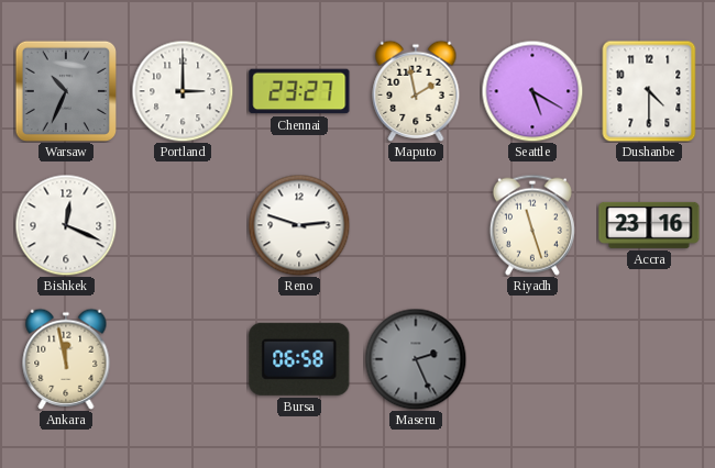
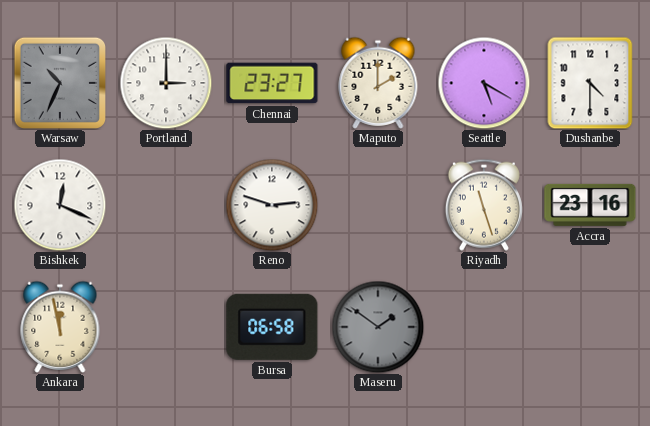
Maputo: 1:58 -> 2:00 (378, 83)
Maseru: 2:26 -> 1:51 (378, 327)
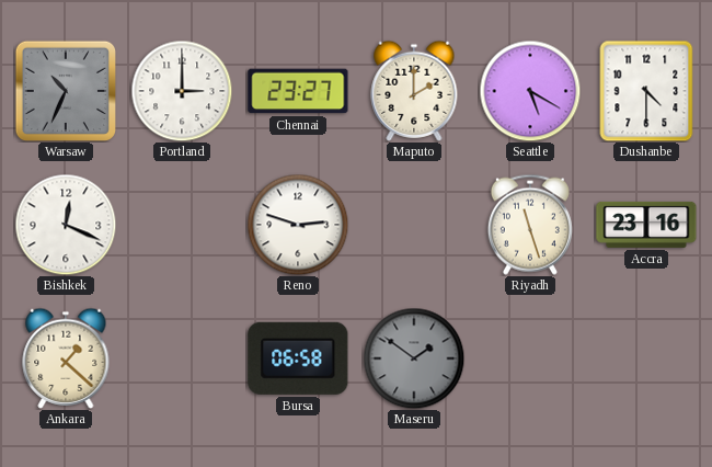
Ankara: 11:58 -> 1:22 (66, 358)
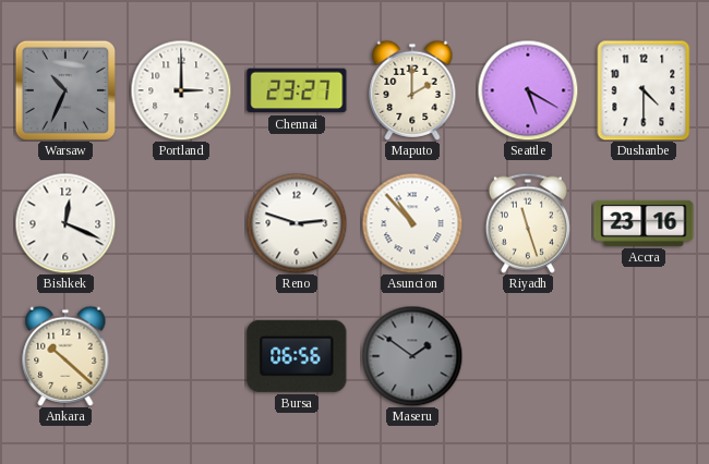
Asuncion: none -> 10:53 (412, 223)
Ankara: 1:22 -> 10:22 (65, 356)
Bursa: 06:58 -> 06:56 (297, 356)
